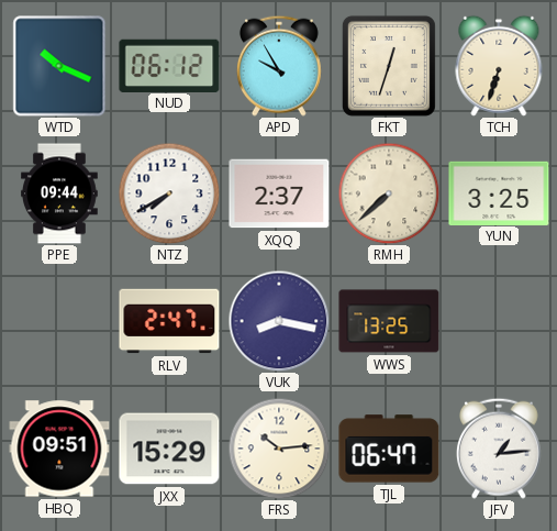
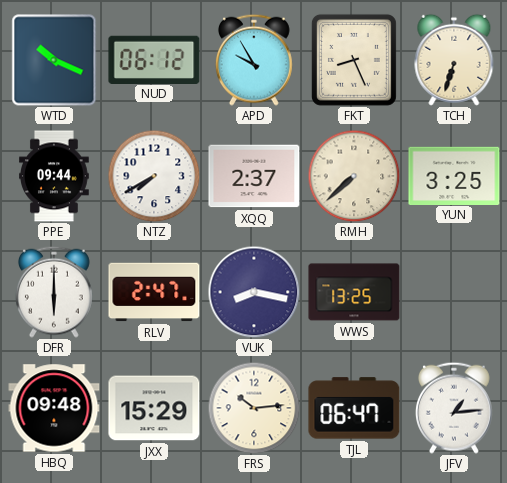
FKT: 12:33 -> 8:26 (354, 60)
DFR: none -> 6:00 (54, 292)
HBQ: 09:51 -> 09:48 (54, 408)
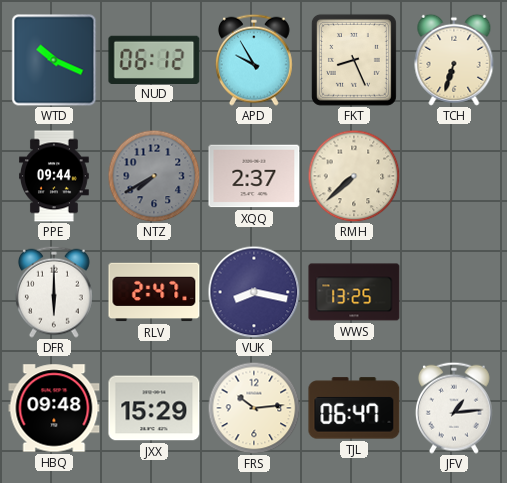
NTZ dial: white -> grey (154, 176)
YUN: 3:25 -> none (454, 175)
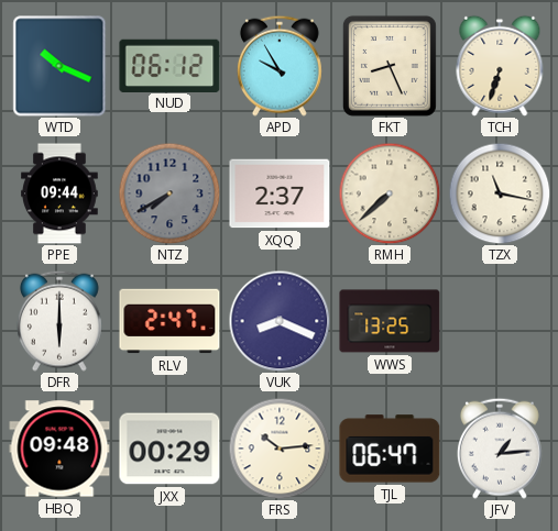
TZX: none -> 11:17 (500, 193)
VUK: 8:17 -> 8:19 (280, 321)
JXX: 15:29 -> 00:29 (169, 449)
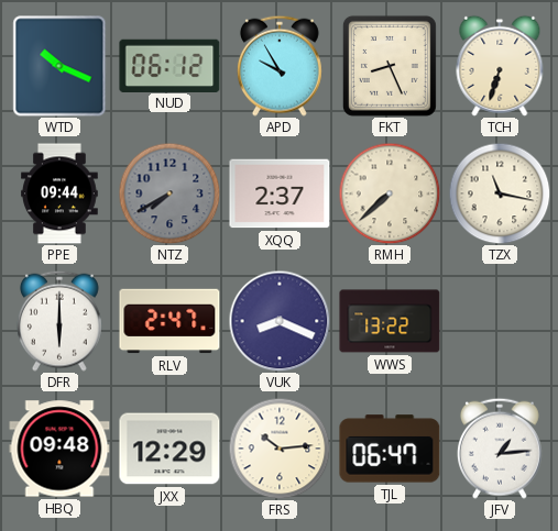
WWS: 13:25 -> 13:22 (390, 321)
JXX: 00:29 -> 12:29 (169, 449)
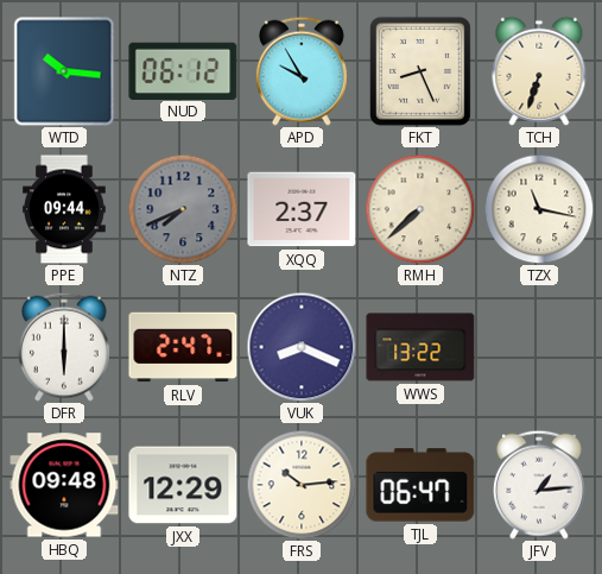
WTD: 10:19 -> 10:16 (64, 71)
NTZ: 7:40 -> 7:41 (183, 209)
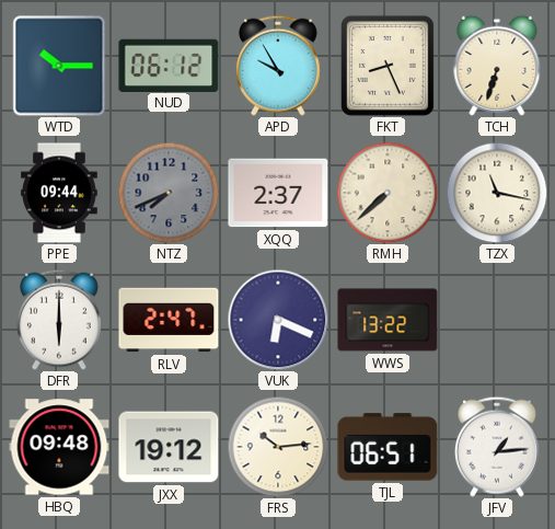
WTD: 10:16 -> 10:15 (59, 66)
VUK: 8:19 -> 6:19 (278, 320)
JXX: 12:29 -> 19:12 (169, 447)
TJL: 06:47 -> 06:51 (388, 447)
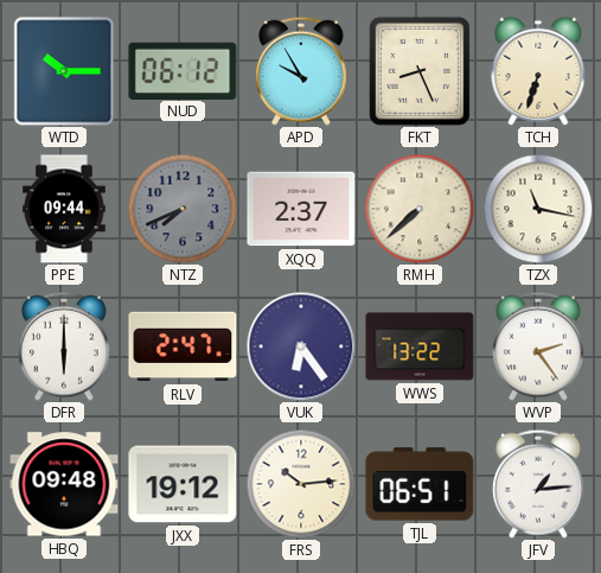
VUK: 6:19 -> 6:24 (301, 346)
WVP: none -> 2:24 (538, 346)
